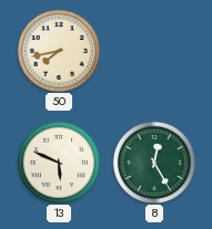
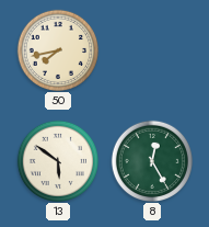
13: 5:49 -> 5:51 (57, 160)
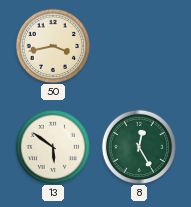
50: 7:43 -> 3:43 (52, 45)
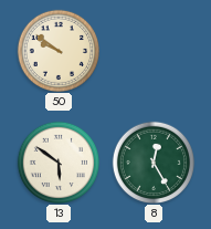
50: 3:43 -> 9:51 (57, 50)
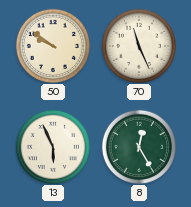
70: none -> 11:26 (138, 45)
13: 5:51 -> 5:56 (52, 146)
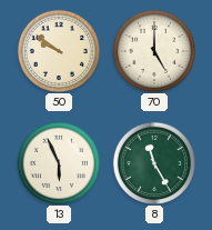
70: 11:26 -> 5:00 (153, 50)
8: 12:25 -> 11:25 (153, 162)
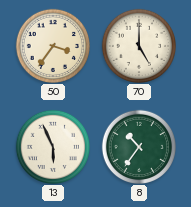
50: 9:51 -> 3:36 (52, 45)
8: 11:25 -> 10:36 (138, 146)
